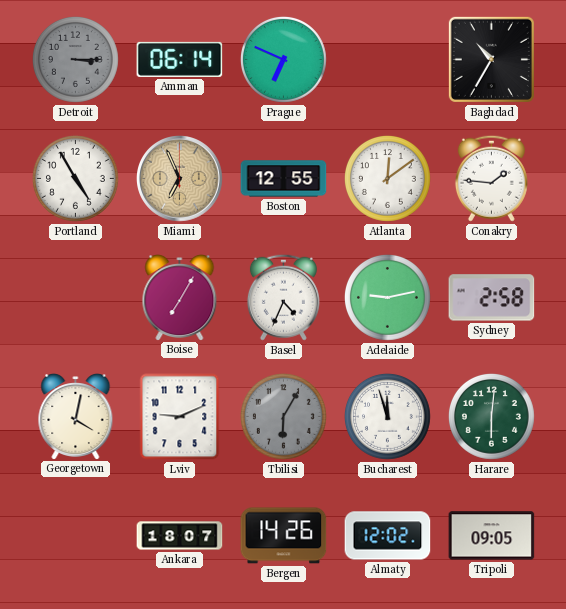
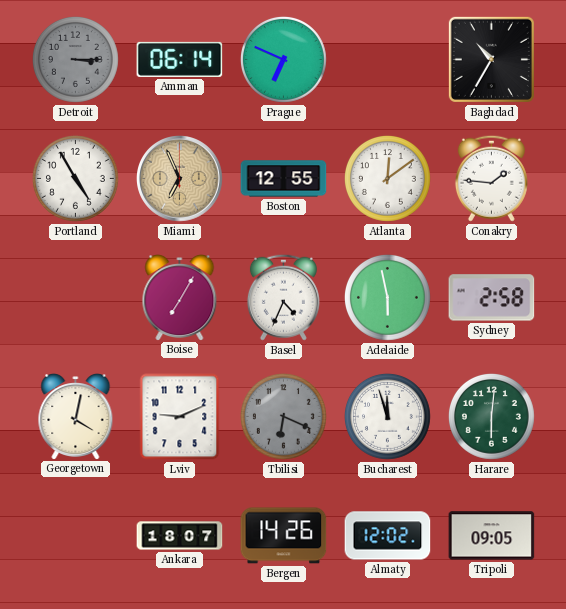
Adelaide: 9:13 -> 5:58 (387, 297)
Tbilisi: 6:05 -> 6:19 (283, 416)
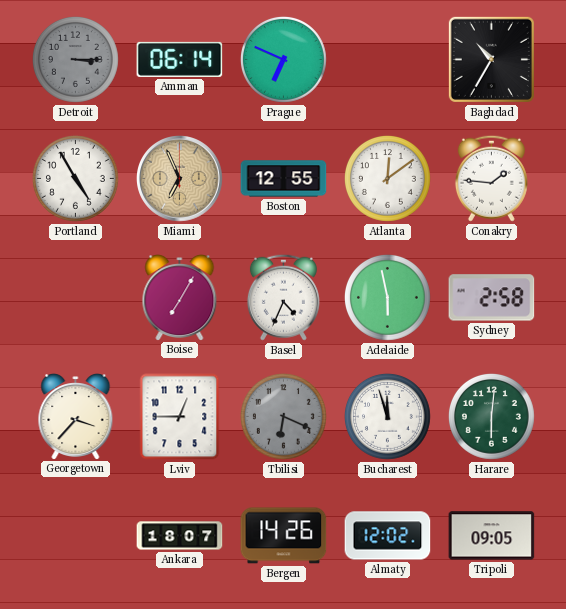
Georgetown: 4:02 -> 3:37 (76, 417)
Lviv: 9:11 -> 12:45 (180, 417)
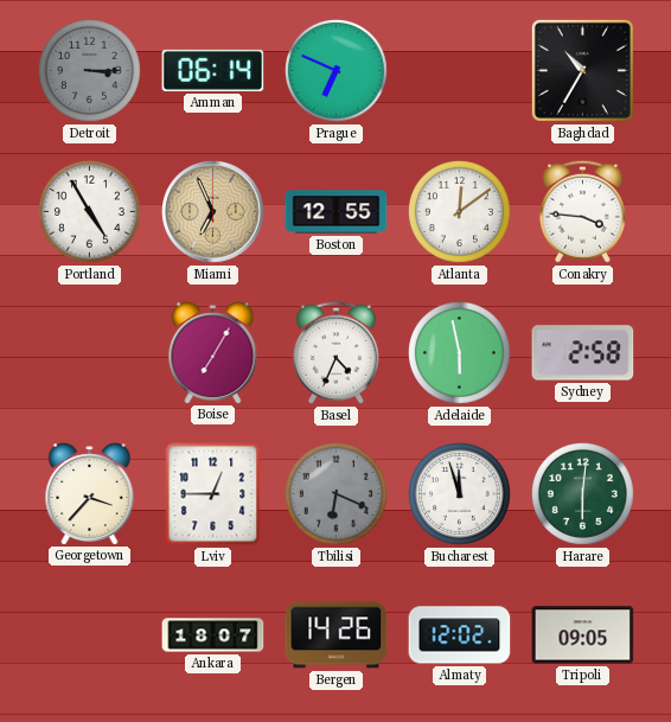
Conakry: 1:46 -> 3:46 (582, 211)
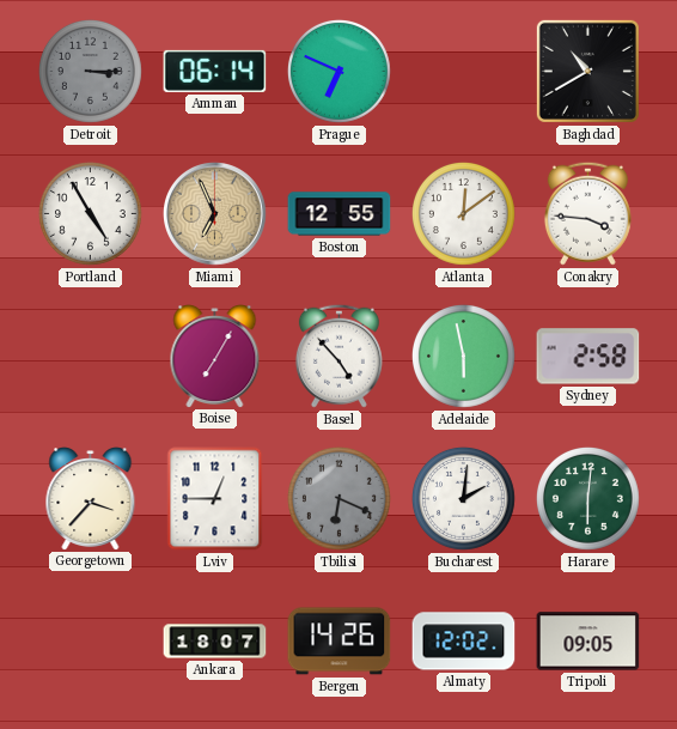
Baghdad: 10:35 -> 10:40 (587, 71)
Basel: 4:34 -> 4:53 (338, 356)
Bucharest: 11:57 -> 2:01 (463, 498)
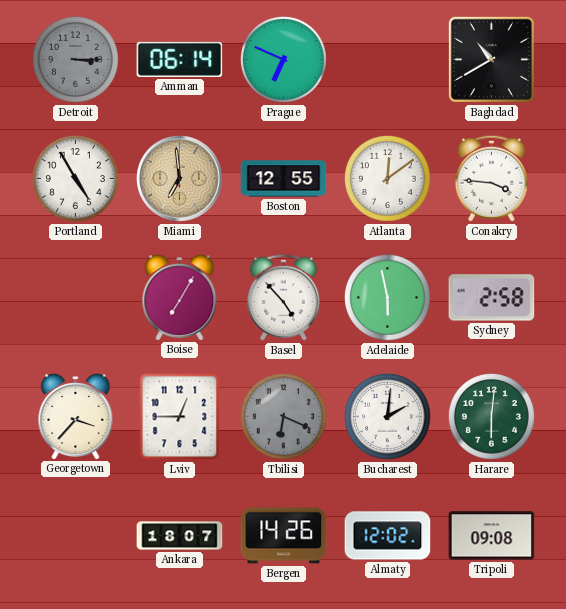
Miami: 6:56 -> 6:59 (180, 179)
Tripoli: 09:05 -> 09:08 (492, 536)
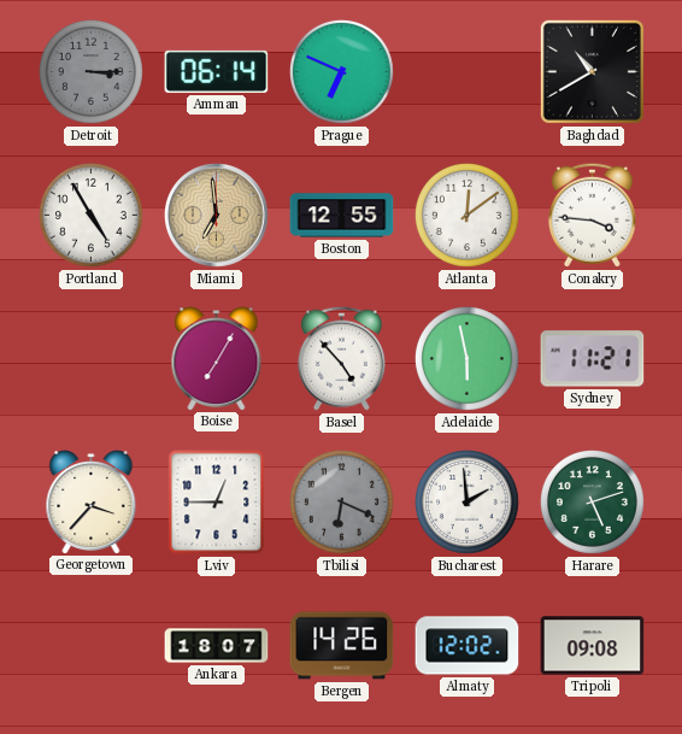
Sydney: 2:58 -> 11:21 (593, 359)
Bucharest: 2:01 -> 1:59 (466, 501)
Harare: 6:01 -> 5:12 (592, 501)
